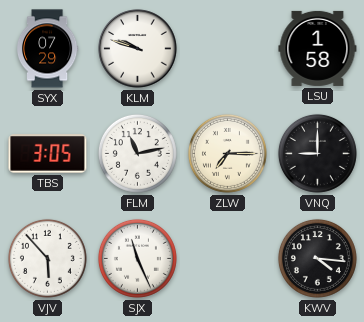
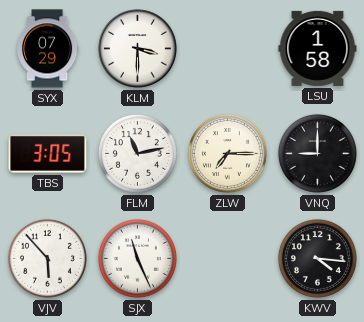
KLM: 9:48 -> 3:30 (138, 49)
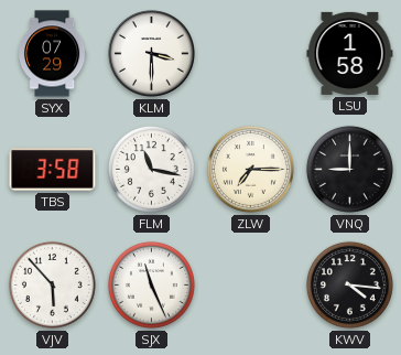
TBS: 3:05 -> 3:58 (53, 170)
FLM: 11:13 -> 11:17 (151, 169)
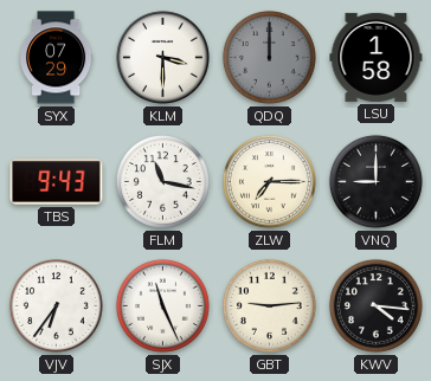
QDQ: none -> 12:00 (269, 57)
TBS: 3:58 -> 9:43 (57, 182)
VJV: 5:53 -> 6:36 (56, 305)
GBT: none -> 9:14 (269, 305)
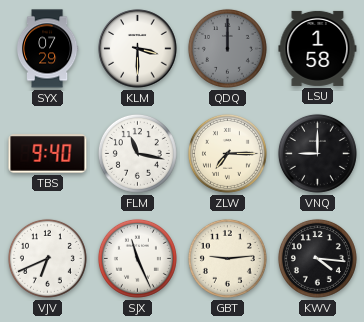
TBS: 9:43 -> 9:40 (48, 154)
VJV: 6:36 -> 6:41 (47, 258)
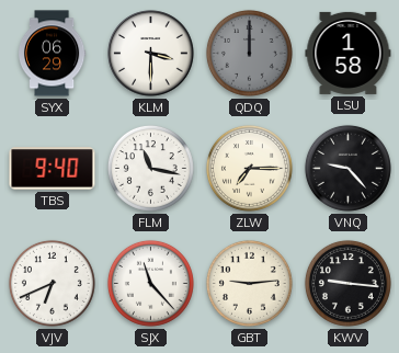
SYX: 07:29 -> 06:29 (52, 54)
VNQ: 9:00 -> 9:23 (347, 168)
SJX: 11:26 -> 11:23 (150, 283)
KWV: 4:16 -> 9:16 (347, 283)
